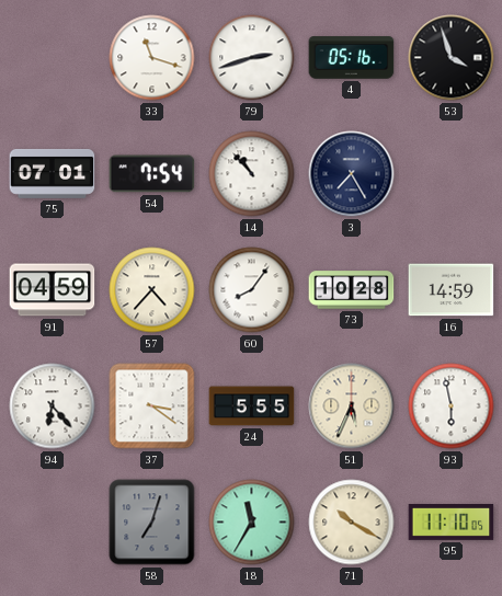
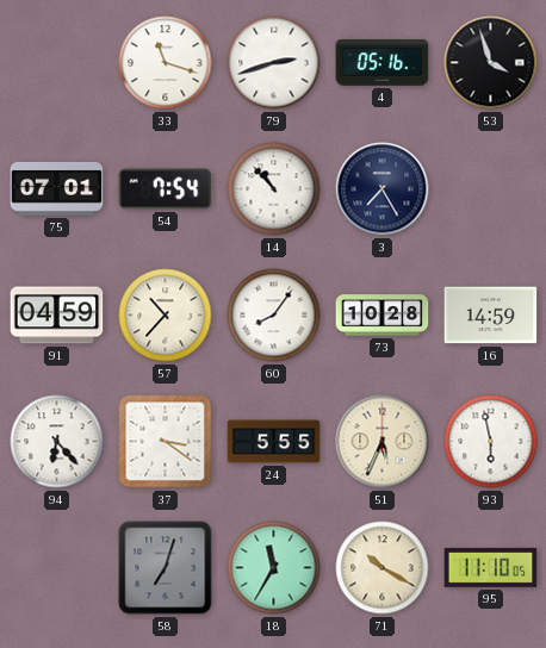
57: 4:37 -> 10:37 (166, 316)
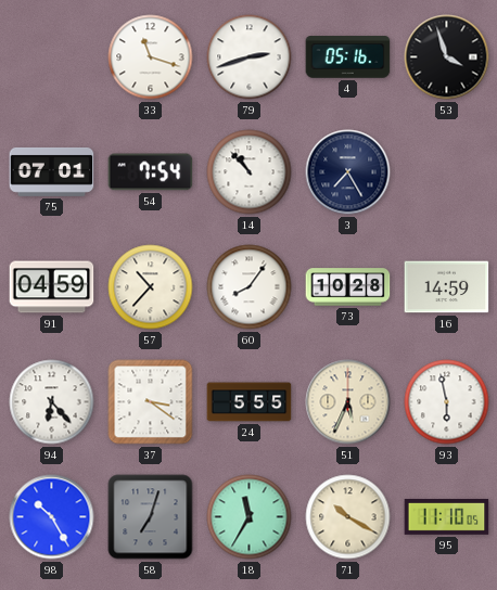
98: none -> 10:25 (52, 517)
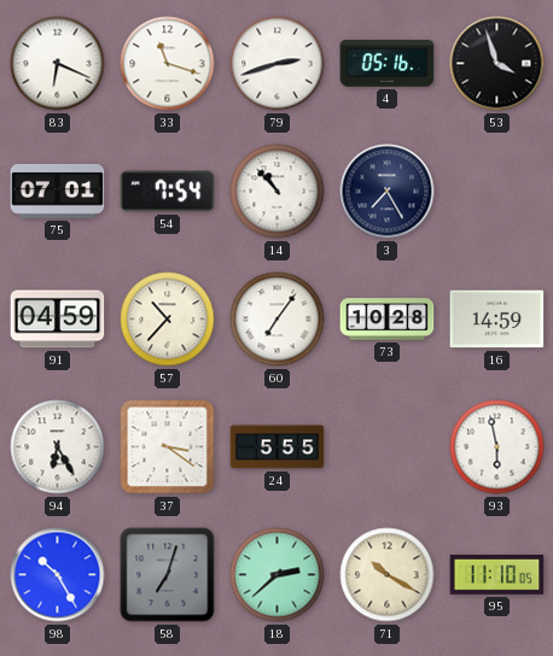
83: none -> 6:19 (58, 64)
60: 8:06 -> 7:06 (278, 320)
94: 6:23 -> 6:25 (58, 447)
51: 5:34 -> none (348, 402)
18: 11:35 -> 2:38 (278, 575)
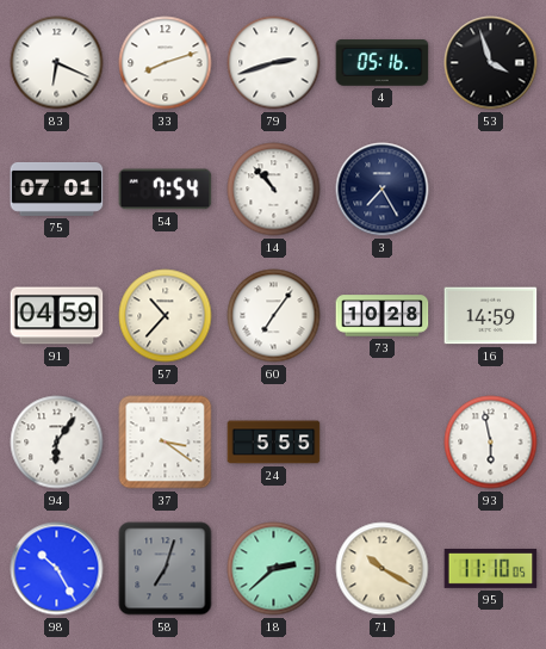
33: 11:18 -> 8:12 (166, 63)
94: 6:25 -> 6:06 (57, 443)
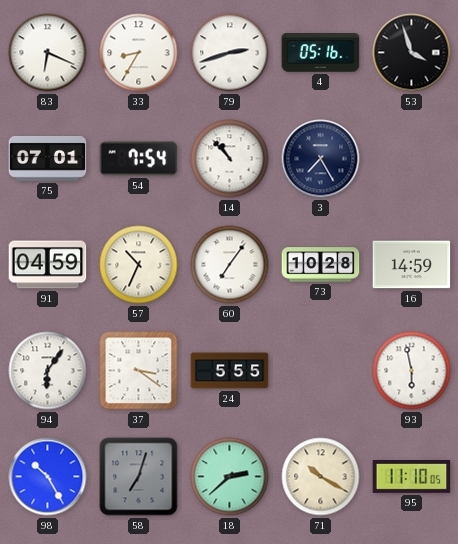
33: 8:12 -> 8:35 (139, 53)
57: 10:37 -> 10:34 (139, 265)
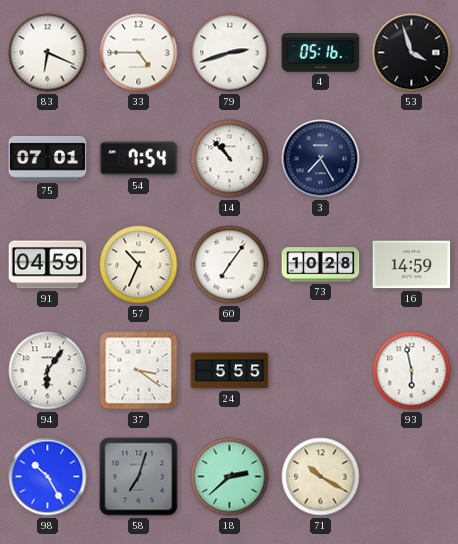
33: 8:35 -> 4:45 (139, 53)
95: 11:10 -> none (412, 477)
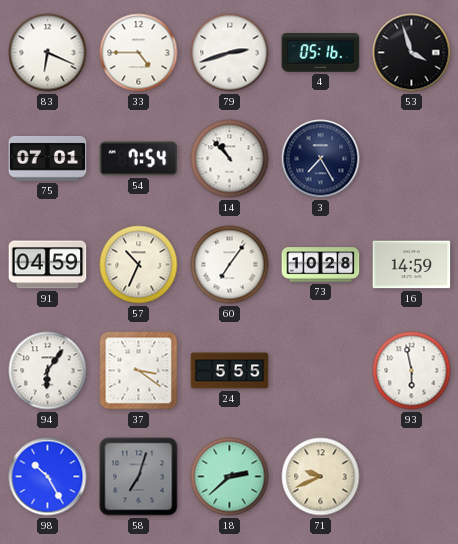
71: 10:20 -> 9:41 (321, 477)
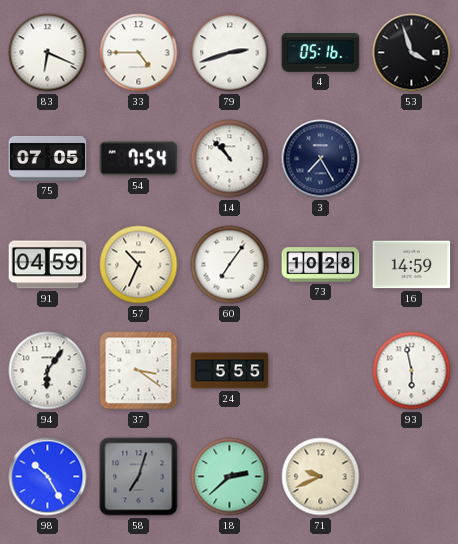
75: 07:01 -> 07:05 (48, 158)
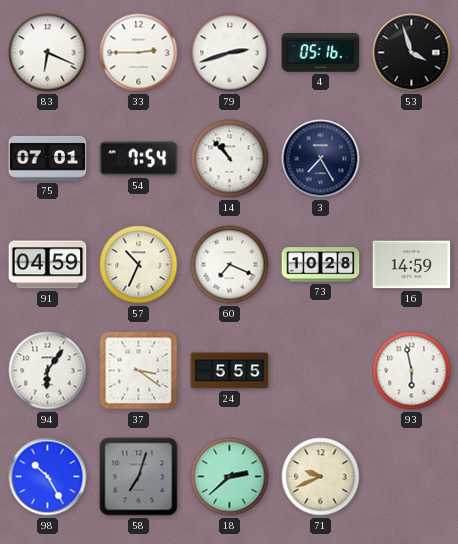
33: 4:45 -> 2:45 (139, 53)
75: 07:05 -> 07:01 (48, 158)
60: 7:06 -> 7:19 (230, 265)
